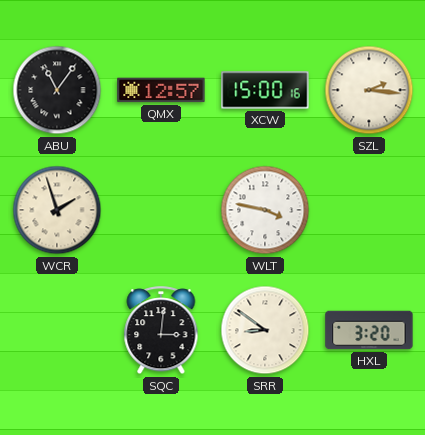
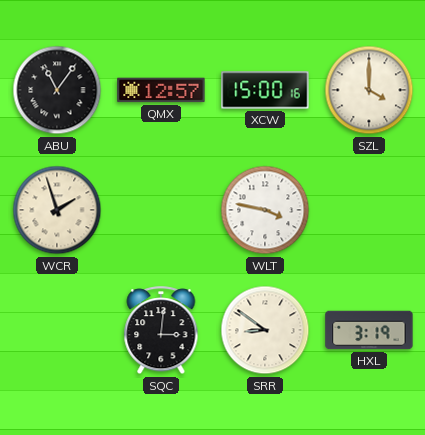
SZL: 2:16 -> 4:00 (369, 90)
HXL: 3:20 -> 3:19 (369, 330)
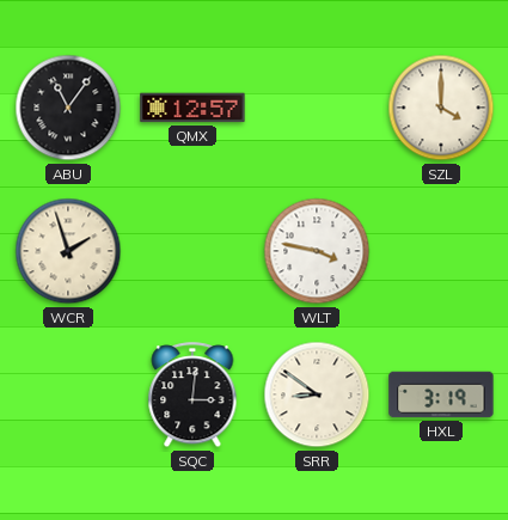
XCW: 15:00 -> none (265, 90)
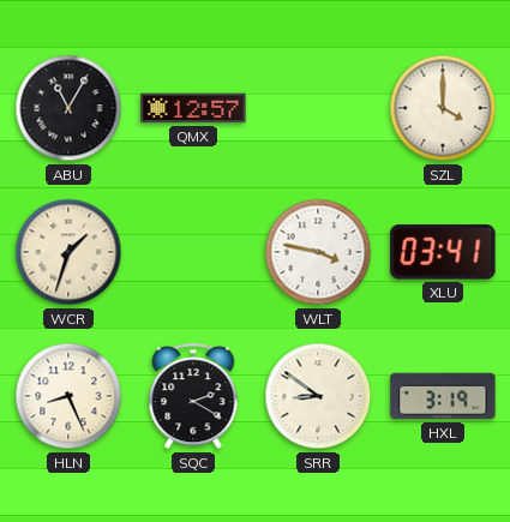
ABU: 11:06 -> 11:05 (68, 108)
WCR: 1:57 -> 1:33 (68, 252)
XLU: none -> 03:41 (443, 252)
HLN: none -> 8:26 (68, 396)
SQC: 3:01 -> 2:20 (193, 397)
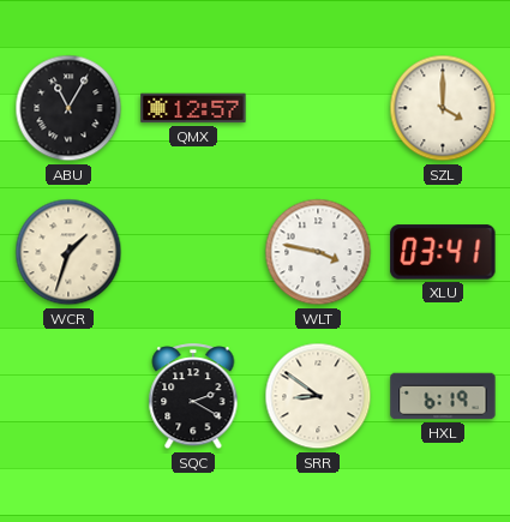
HLN: 8:26 -> none (68, 396)
HXL: 3:19 -> 6:19 (443, 396)
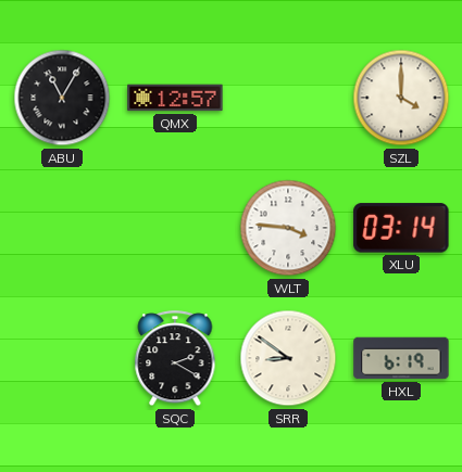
WCR: 1:33 -> none (68, 252)
WLT: 3:47 -> 3:46 (288, 228)
XLU: 03:41 -> 03:14 (401, 228)
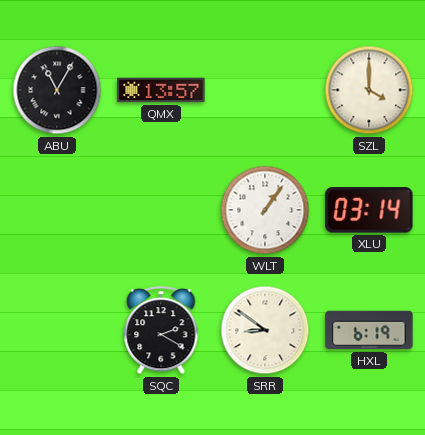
QMX: 12:57 -> 13:57 (161, 90)
WLT: 3:46 -> 1:06 (265, 210)
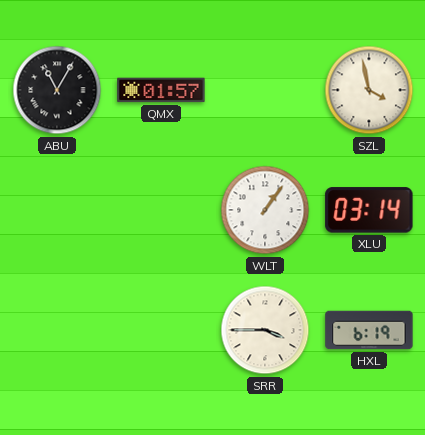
QMX: 13:57 -> 01:57 (161, 90)
SZL: 4:00 -> 3:58 (369, 90)
SQC: 2:20 -> none (161, 331)
SRR: 8:51 -> 3:45 (265, 330)
